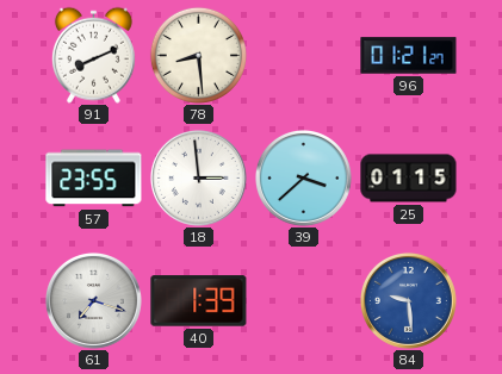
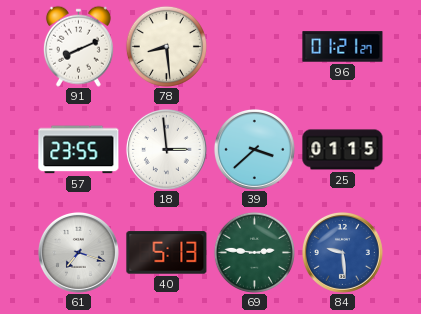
40: 1:39 -> 5:13 (167, 253)
69: none -> 2:46 (254, 252)
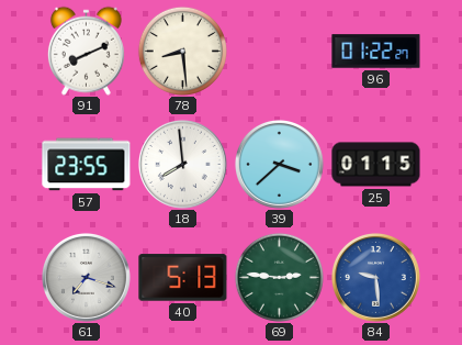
96: 01:21 -> 01:22 (376, 52)
18: 2:59 -> 7:59 (182, 164)
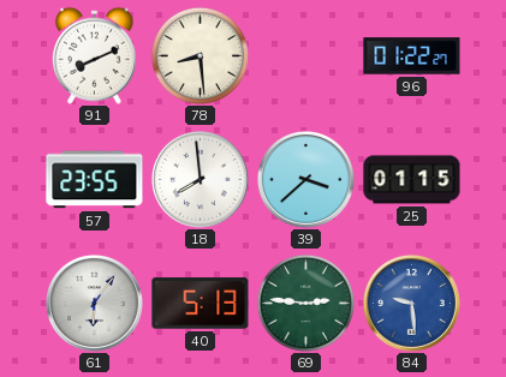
61: 7:18 -> 6:06 (94, 303)
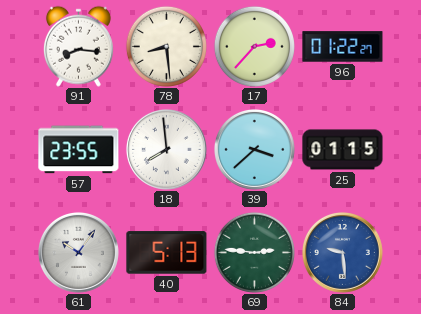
91: 8:11 -> 8:16 (78, 46)
17: none -> 2:37 (254, 46)
61: 6:06 -> 10:06 (78, 252)
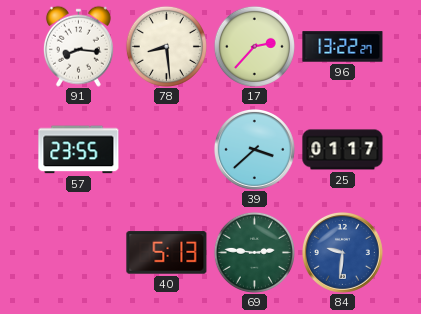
96: 01:22 -> 13:22 (343, 47)
18: 7:59 -> none (166, 149)
25: 01:15 -> 01:17 (343, 150)
61: 10:06 -> none (78, 252)
84: 9:29 -> 9:31 (342, 252)
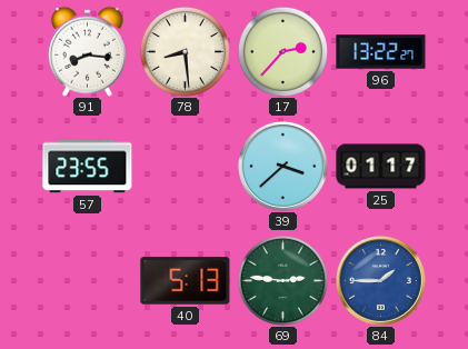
84: 9:31 -> 1:45 (380, 280)
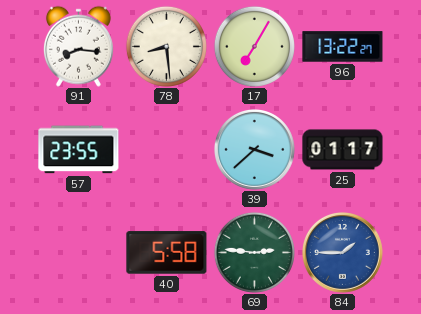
17: 2:37 -> 7:05 (254, 46)
40: 5:13 -> 5:58 (167, 253)
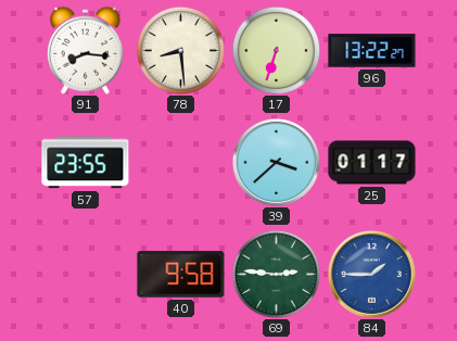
17: 7:05 -> 6:33 (276, 50)
40: 5:58 -> 9:58 (181, 275)
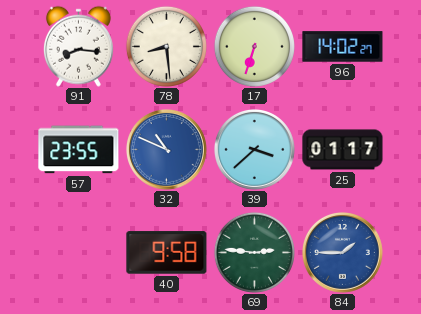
96: 13:22 -> 14:02 (343, 47)
32: none -> 10:49 (166, 149)
